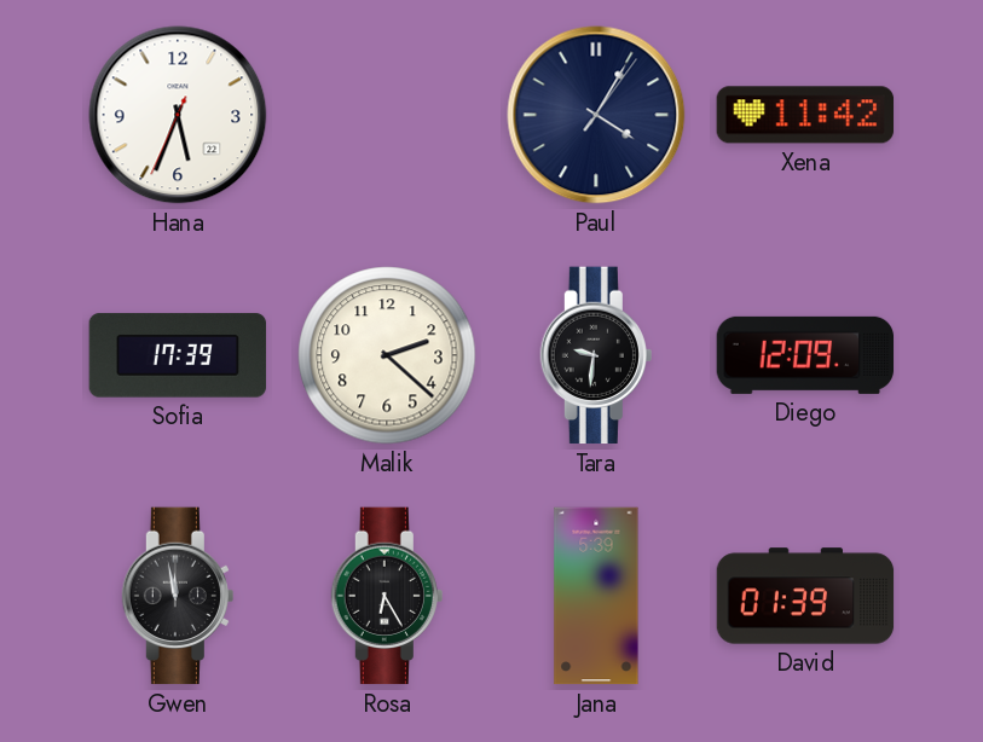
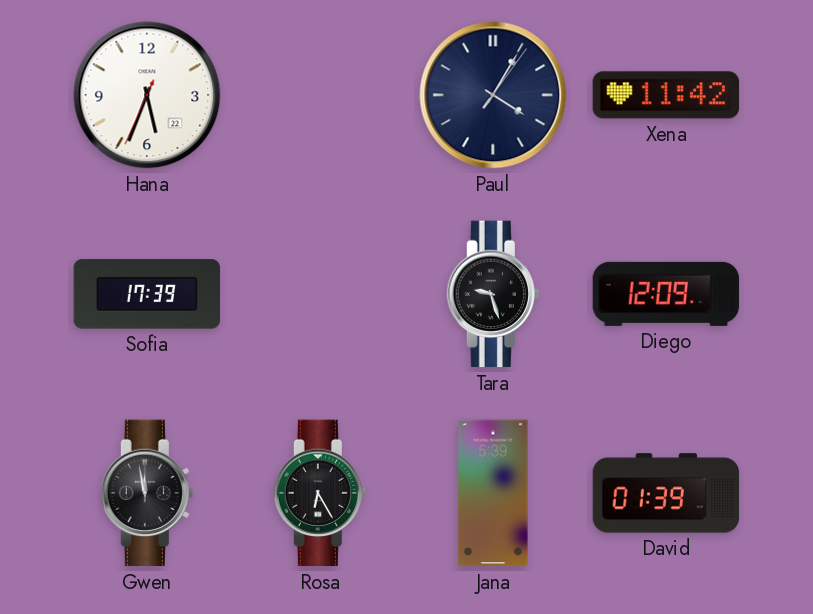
Malik: 2:22 -> none (387, 355)
Tara: 9:31 -> 9:27 (493, 294)
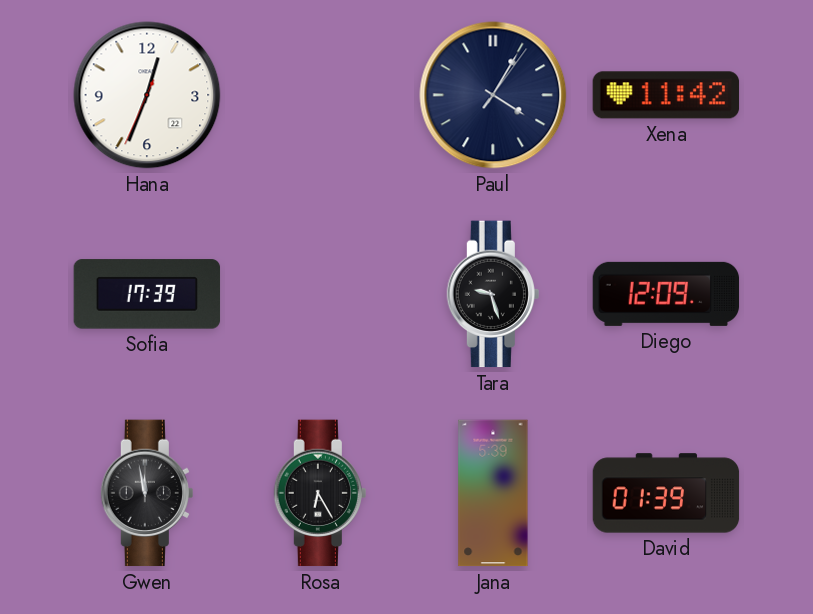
Hana: 5:33 -> 12:33 (147, 95)
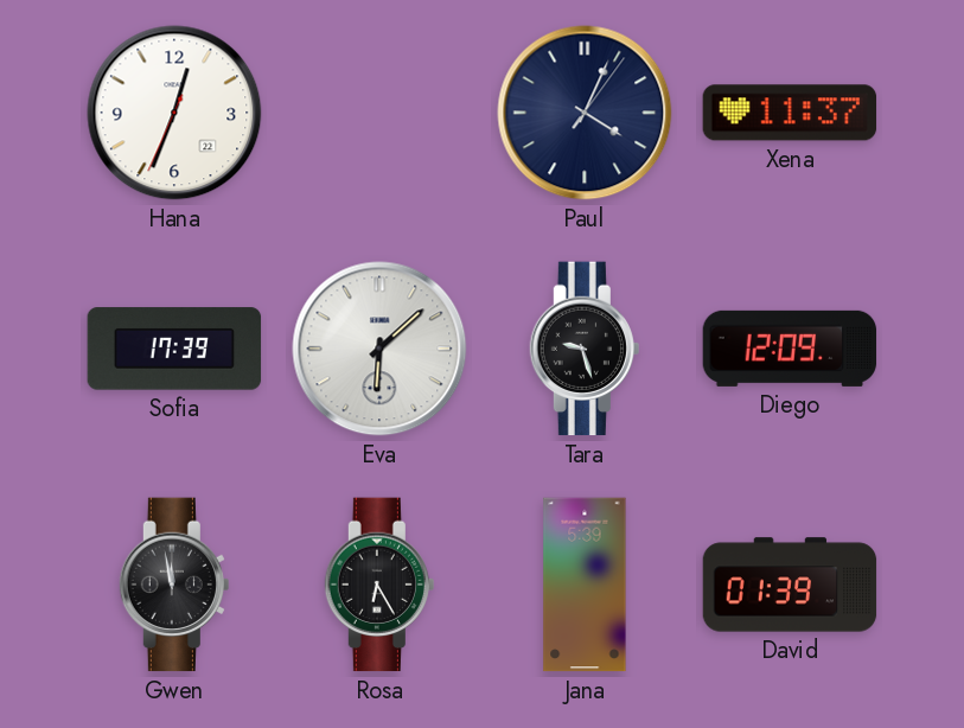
Paul: 4:05 -> 4:04 (585, 113)
Xena: 11:42 -> 11:37 (790, 113)
Eva: none -> 6:08 (379, 349)
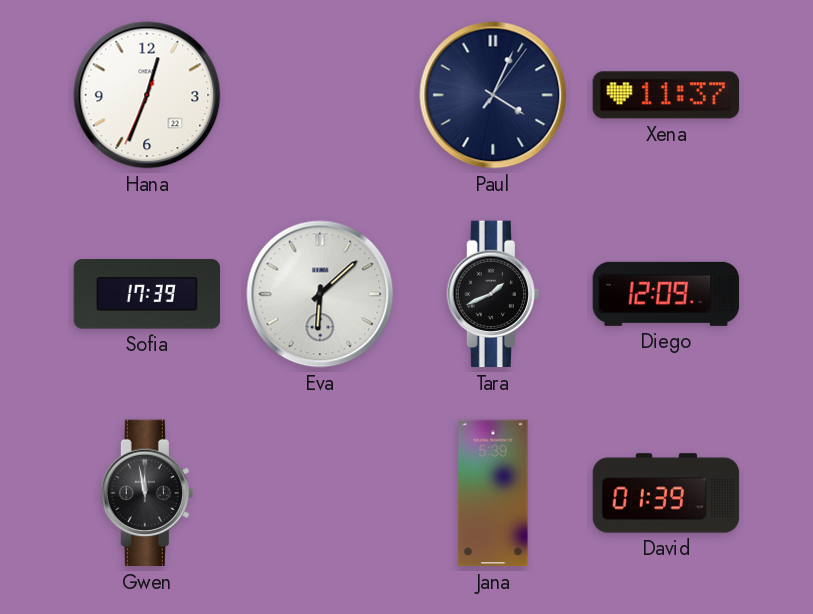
Tara: 9:27 -> 1:41 (493, 294)
Rosa: 6:25 -> none (379, 585)
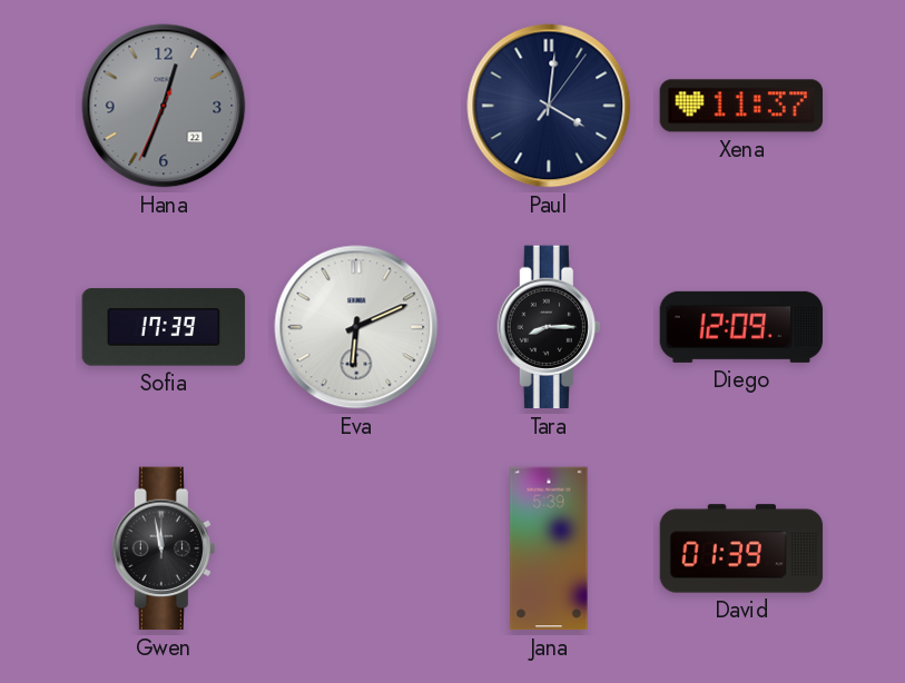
Hana dial: white -> grey (164, 106)
Paul: 4:04 -> 4:01 (549, 106)
Eva: 6:08 -> 6:11 (356, 327)
Tara: 1:41 -> 8:15 (549, 327)
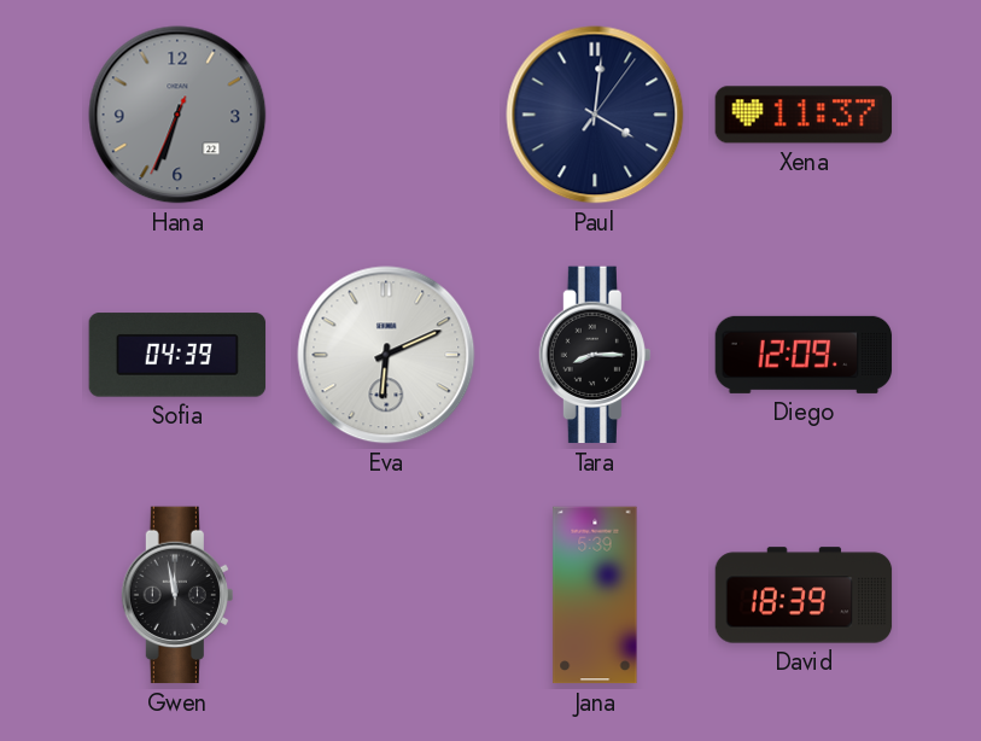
Hana: 12:33 -> 6:33 (177, 115)
Sofia: 17:39 -> 04:39 (177, 355)
David: 01:39 -> 18:39 (804, 595)
